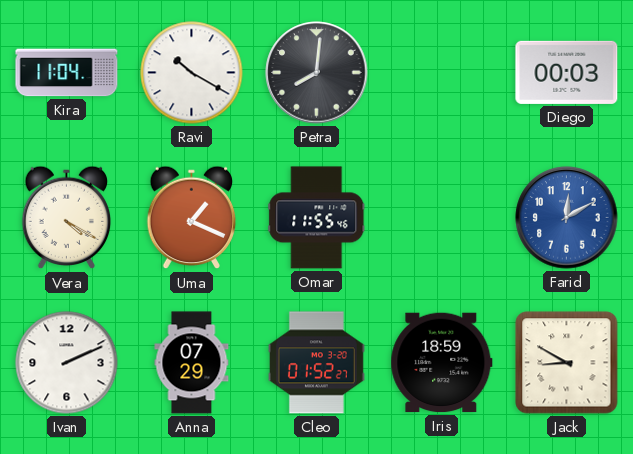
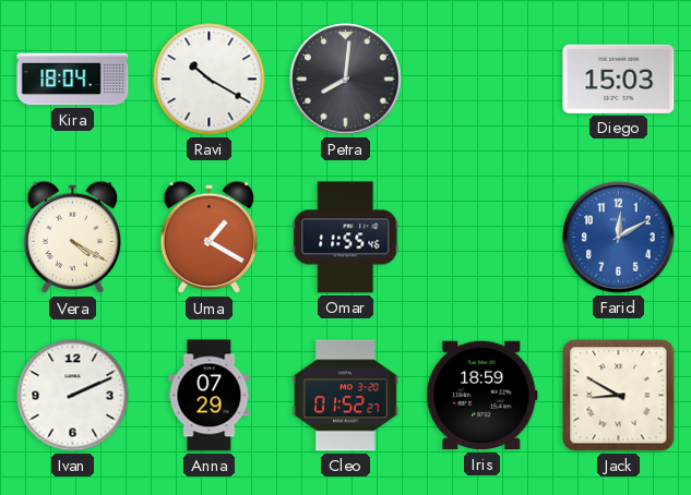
Kira: 11:04 -> 18:04 (73, 80)
Diego: 00:03 -> 15:03 (619, 79)
Uma: 1:19 -> 1:20 (210, 238)
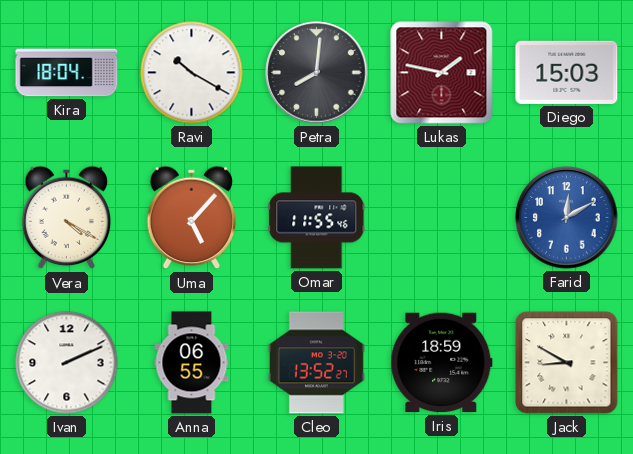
Lukas: none -> 1:47 (442, 73)
Uma: 1:20 -> 5:07 (192, 218)
Anna: 07:29 -> 06:55 (192, 363)
Cleo: 01:52 -> 13:52 (316, 363)
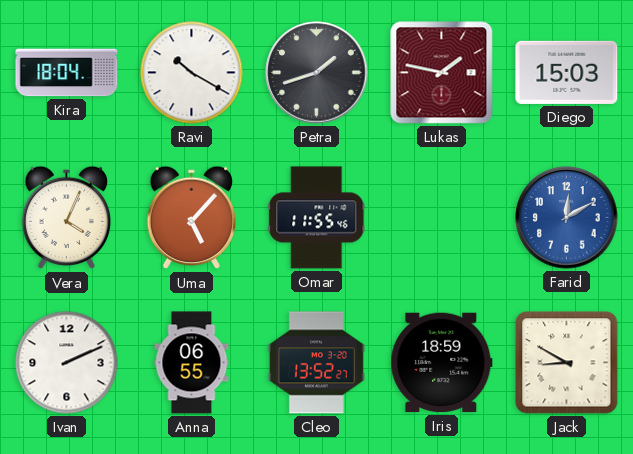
Petra: 8:01 -> 1:42 (317, 73)
Vera: 4:20 -> 4:04 (67, 218)
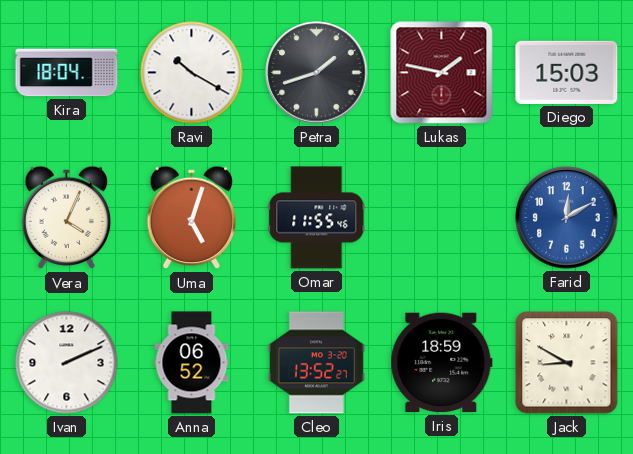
Uma: 5:07 -> 5:03 (192, 218)
Anna: 06:55 -> 06:52 (192, 363)
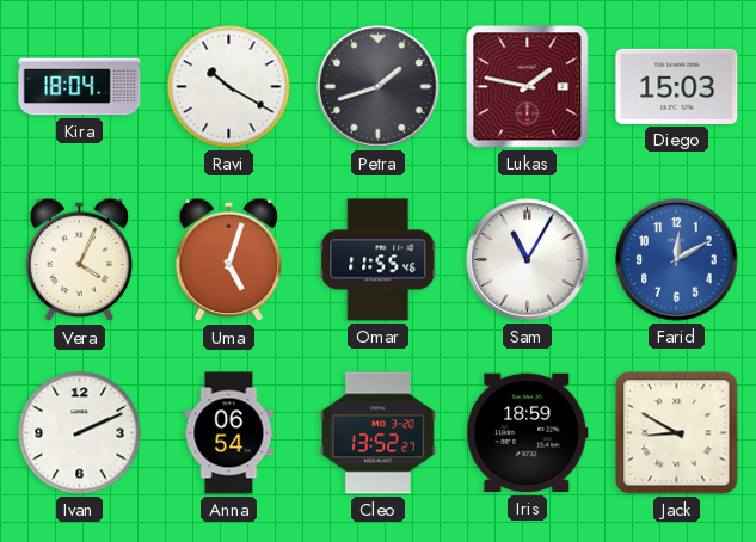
Sam: none -> 11:05 (528, 260)
Anna: 06:52 -> 06:54 (229, 433)
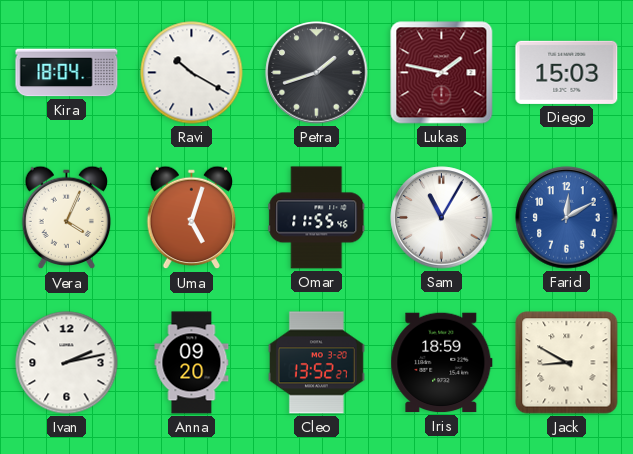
Ivan: 2:11 -> 2:13 (67, 363)
Anna: 06:54 -> 09:20 (192, 363)
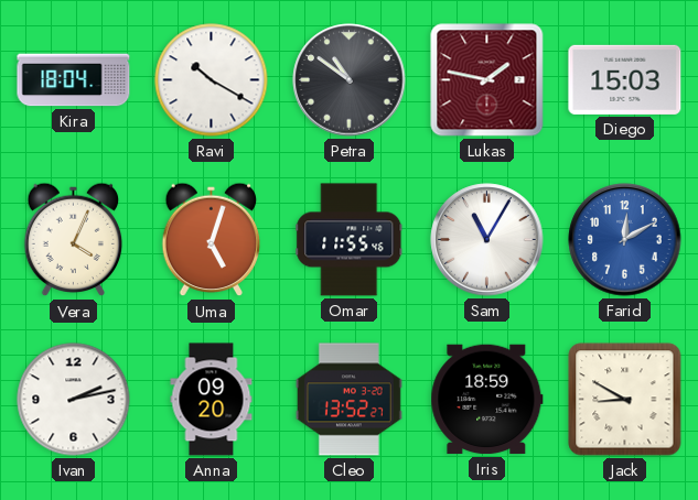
Petra: 1:42 -> 10:51 (350, 80)
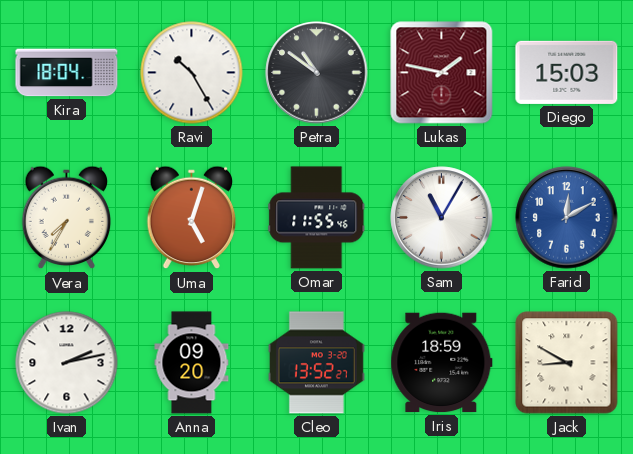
Ravi: 10:20 -> 10:25 (192, 73)
Vera: 4:04 -> 7:35 (67, 218)
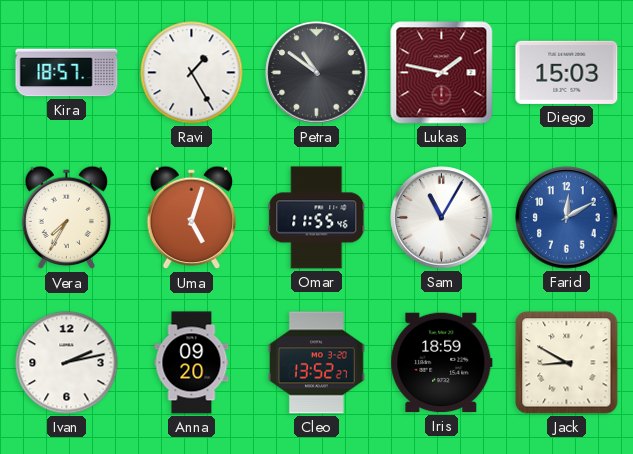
Kira: 18:04 -> 18:57 (67, 73)
Ravi: 10:25 -> 1:25 (192, 73)
